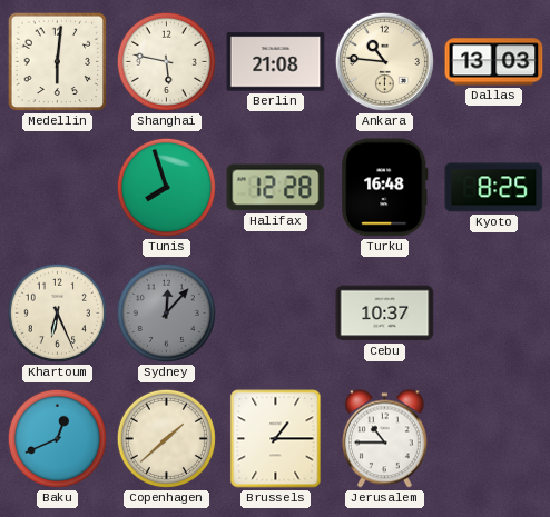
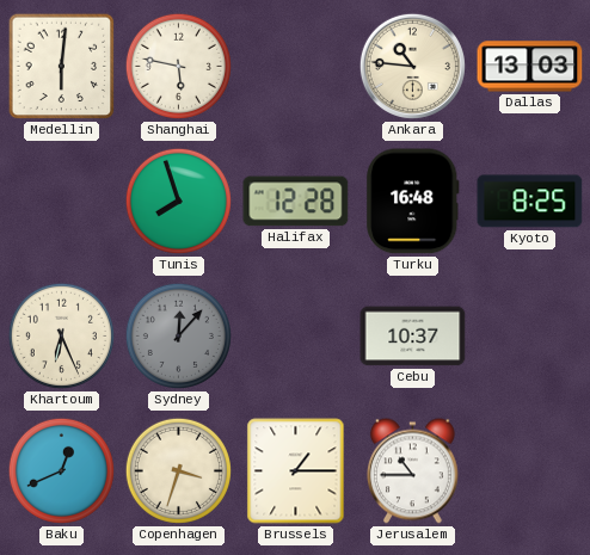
Berlin: 21:08 -> none (276, 62)
Copenhagen: 1:38 -> 3:33 (178, 470)
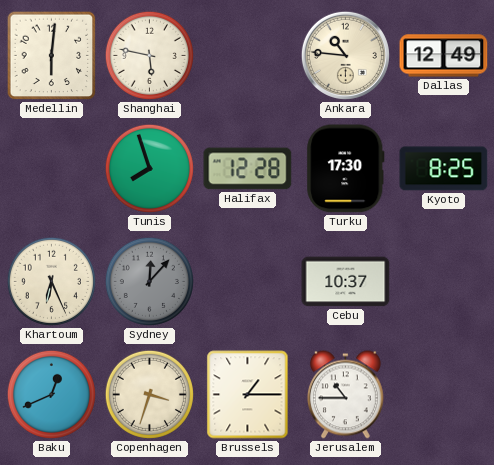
Dallas: 13:03 -> 12:49 (444, 56)
Turku: 16:48 -> 17:30 (346, 169)
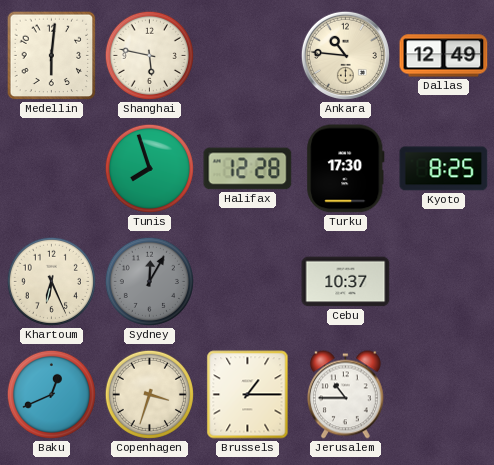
Sydney: 12:07 -> 12:05 (149, 281)
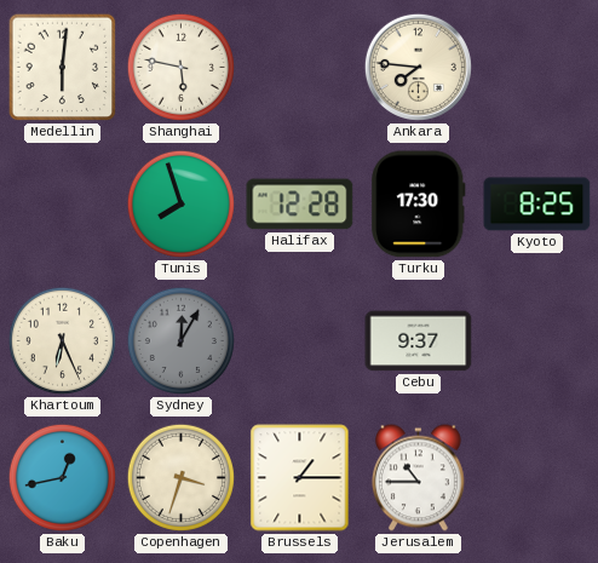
Ankara: 10:46 -> 7:46 (418, 67)
Dallas: 12:49 -> none (444, 56)
Cebu: 10:37 -> 9:37 (419, 341)
Baku: 12:41 -> 12:43 (62, 477)
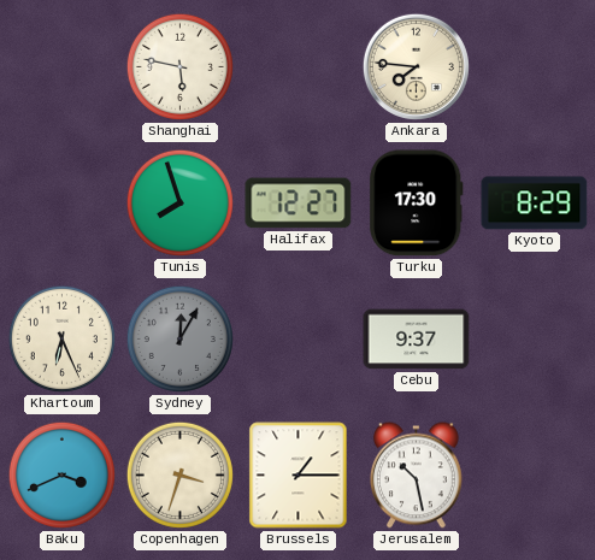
Medellin: 6:01 -> none (63, 68)
Halifax: 12:28 -> 12:27 (299, 204)
Kyoto: 8:25 -> 8:29 (535, 204)
Baku: 12:43 -> 3:41 (61, 474)
Jerusalem: 10:45 -> 10:28 (416, 476)
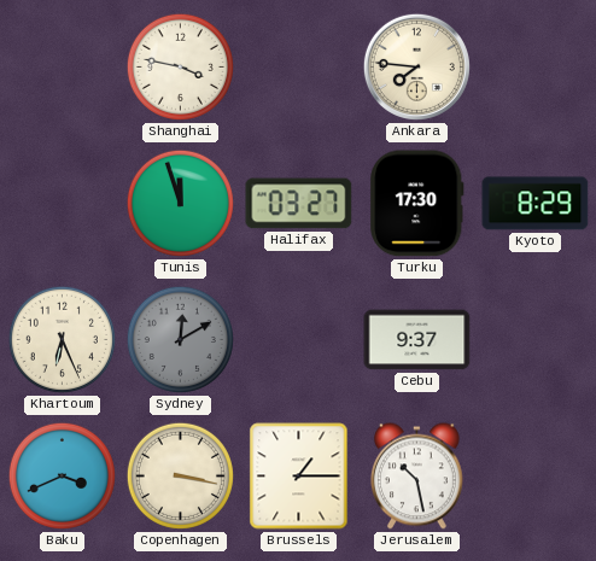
Shanghai: 5:47 -> 3:47 (180, 66)
Tunis: 7:57 -> 11:57 (180, 203)
Halifax: 12:27 -> 03:27 (299, 204)
Sydney: 12:05 -> 12:10 (180, 339)
Copenhagen: 3:33 -> 3:17 (180, 475)
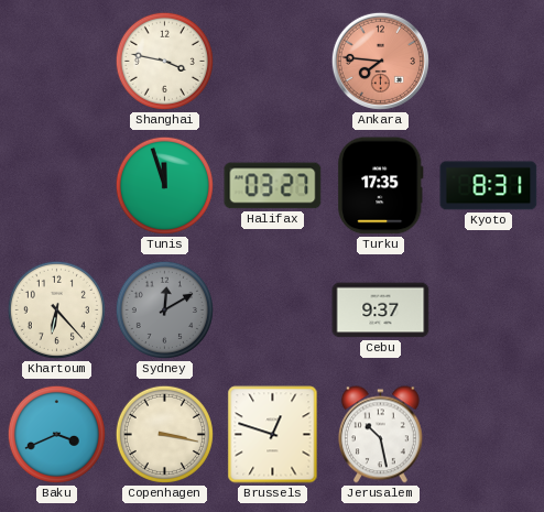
Ankara dial: cream -> salmon (380, 61)
Turku: 17:30 -> 17:35 (381, 186)
Kyoto: 8:29 -> 8:31 (489, 186)
Khartoum: 6:26 -> 6:23 (56, 309)
Brussels: 1:15 -> 12:48 (273, 435)
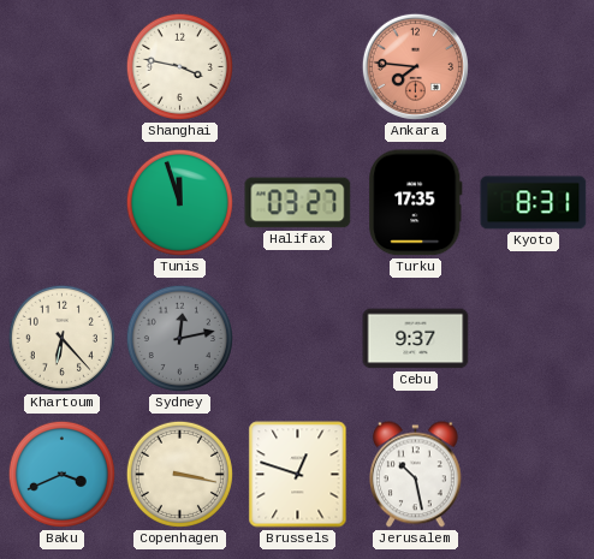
Sydney: 12:10 -> 12:13 (179, 338)
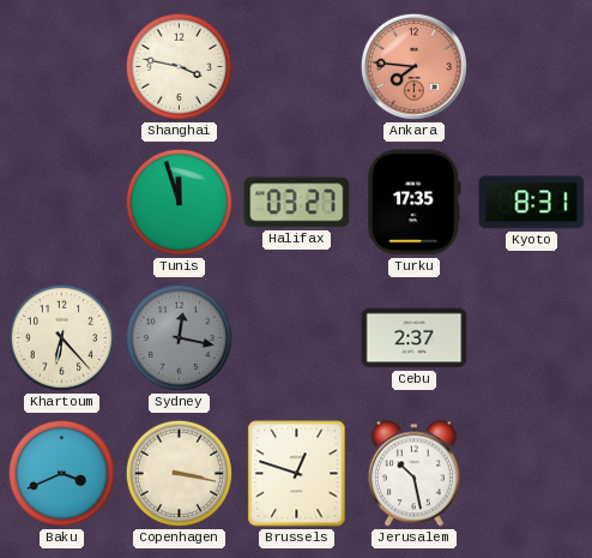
Sydney: 12:13 -> 12:17 (179, 337)
Cebu: 9:37 -> 2:37 (415, 338)
